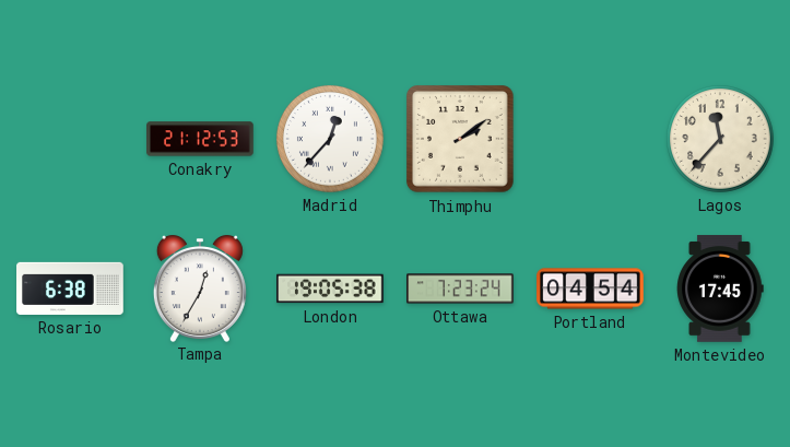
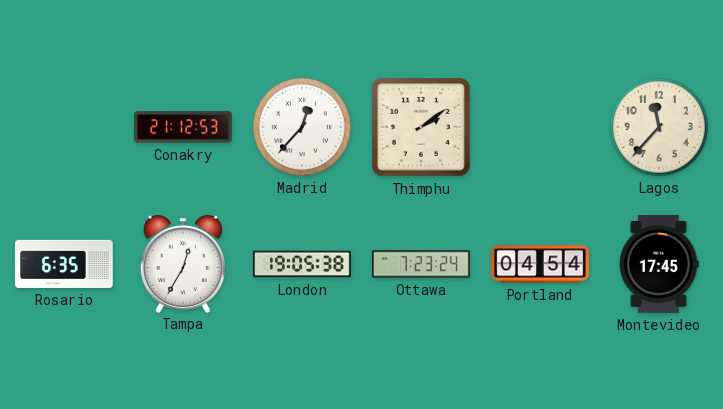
Rosario: 6:38 -> 6:35 (64, 264)
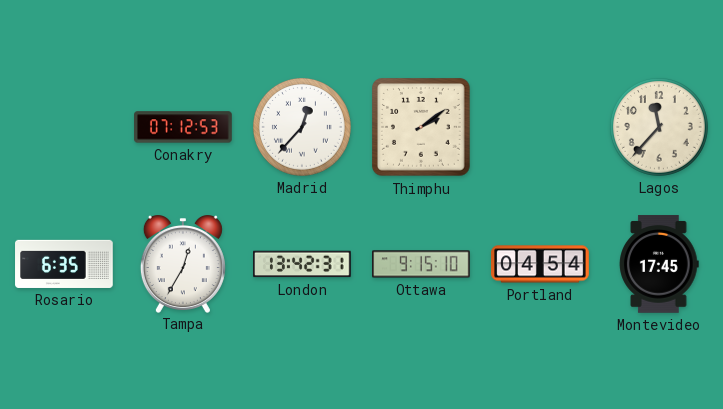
Conakry: 21:12 -> 07:12 (183, 127)
London: 19:05 -> 13:42 (302, 264)
Ottawa: 7:23 -> 9:15 (421, 264)
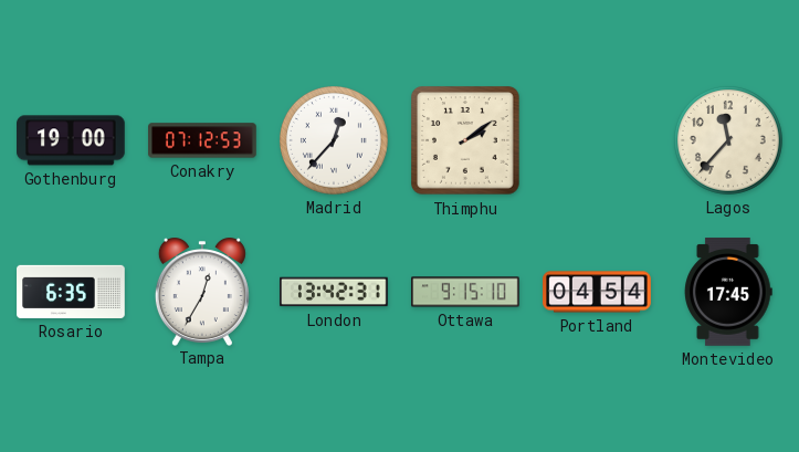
Gothenburg: none -> 19:00 (72, 140)
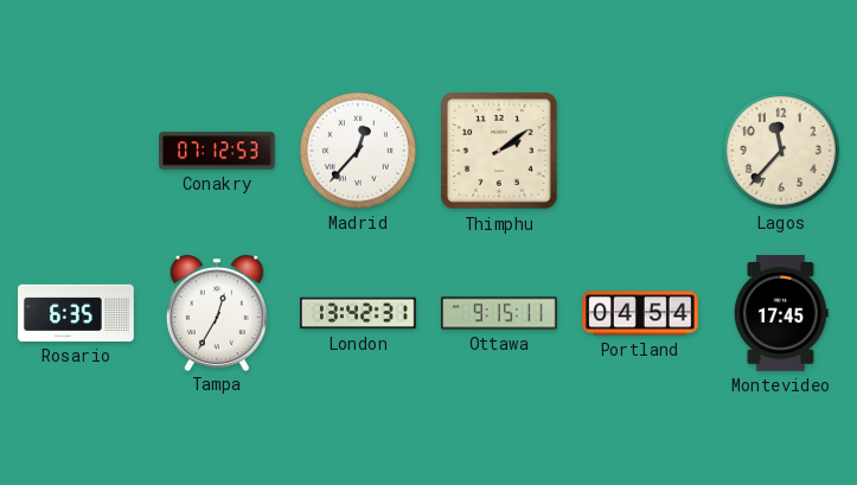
Gothenburg: 19:00 -> none (72, 140)
Ottawa: 9:15:10 -> 9:15:11 (499, 313)
